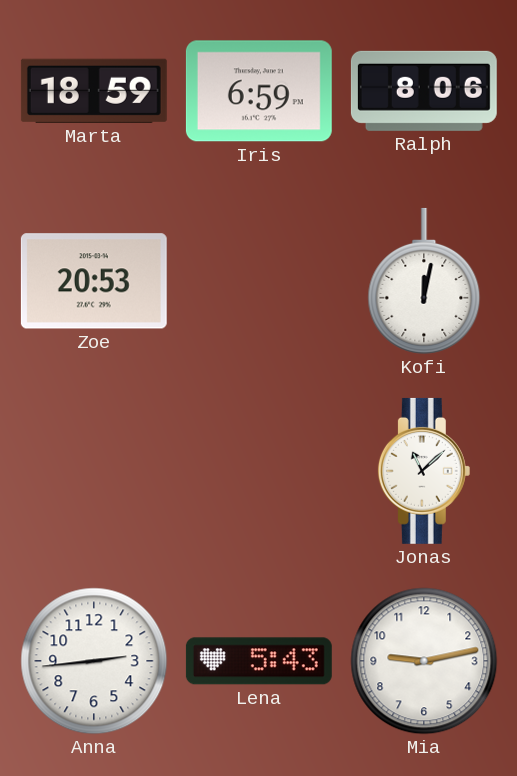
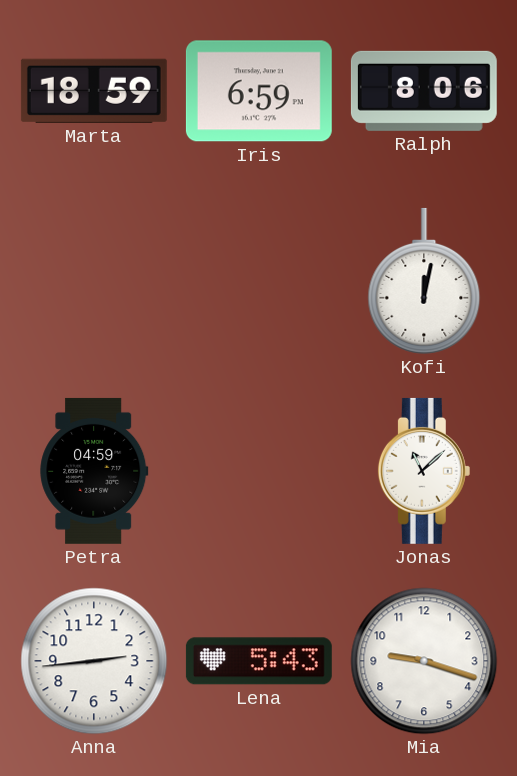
Zoe: 20:53 -> none (94, 281)
Petra: none -> 04:59 (94, 471)
Mia: 9:13 -> 9:18 (424, 661)
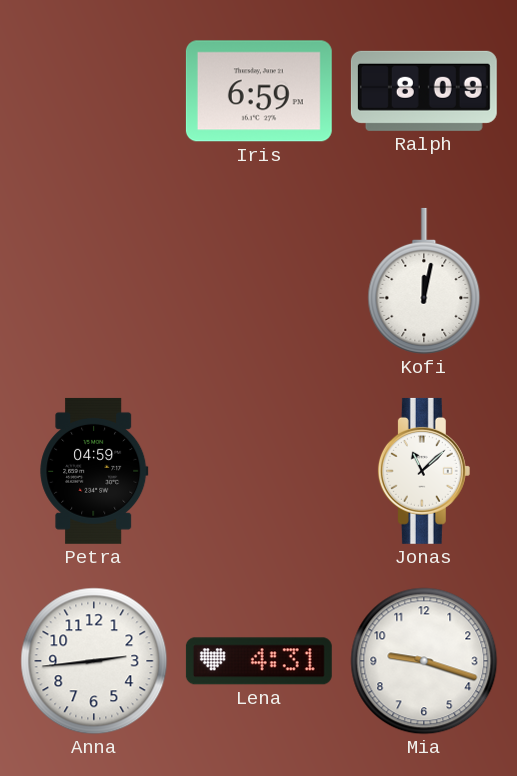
Marta: 18:59 -> none (94, 91)
Ralph: 8:06 -> 8:09 (424, 91)
Lena: 5:43 -> 4:31 (259, 661)
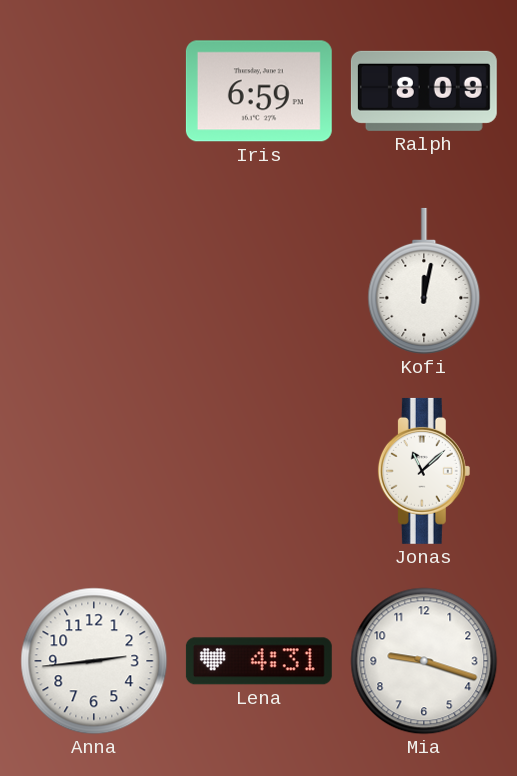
Petra: 04:59 -> none (94, 471)
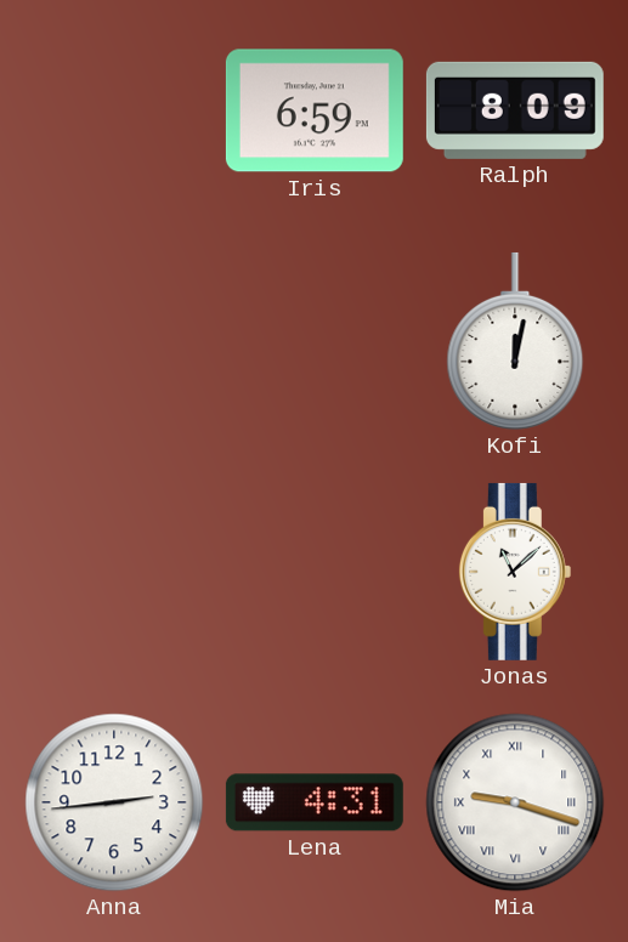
Mia numerals: Arabic -> Roman (515, 802)
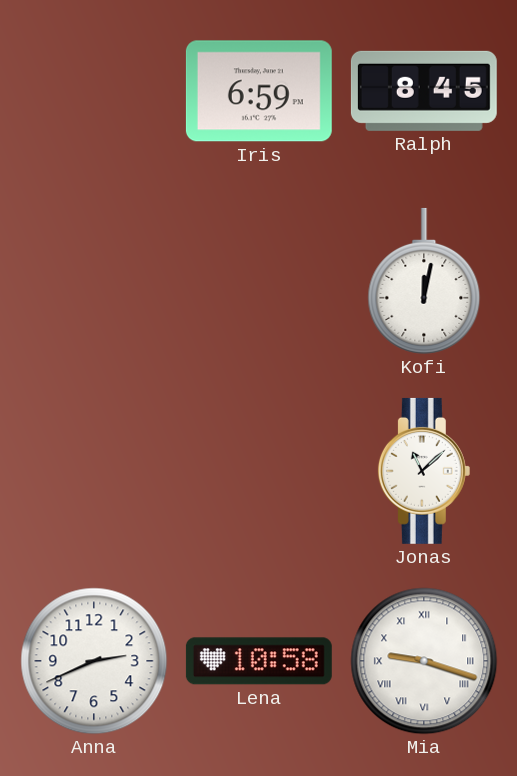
Ralph: 8:09 -> 8:45 (424, 91)
Anna: 2:44 -> 2:41 (94, 661)
Lena: 4:31 -> 10:58 (259, 661)
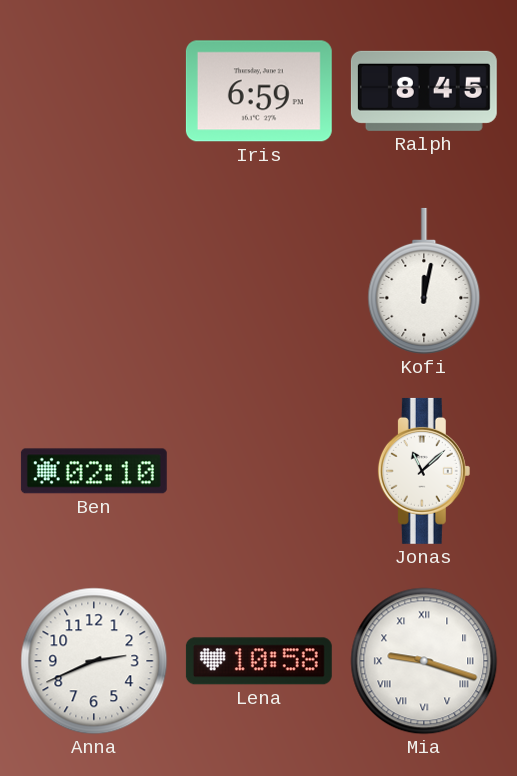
Ben: none -> 02:10 (94, 471)
